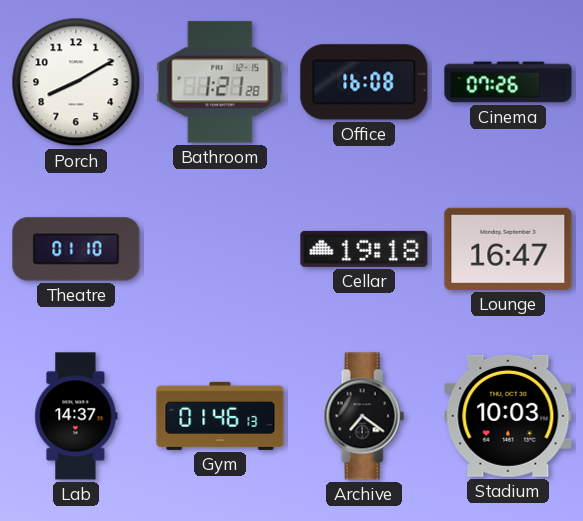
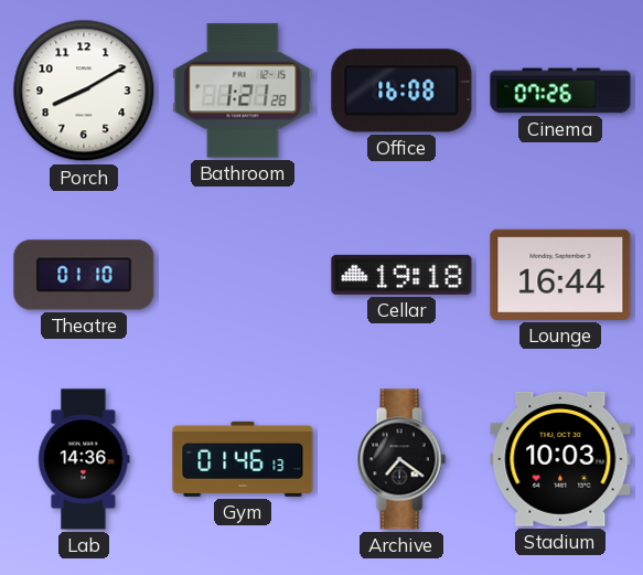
Lounge: 16:47 -> 16:44 (560, 275)
Lab: 14:37 -> 14:36 (84, 459)
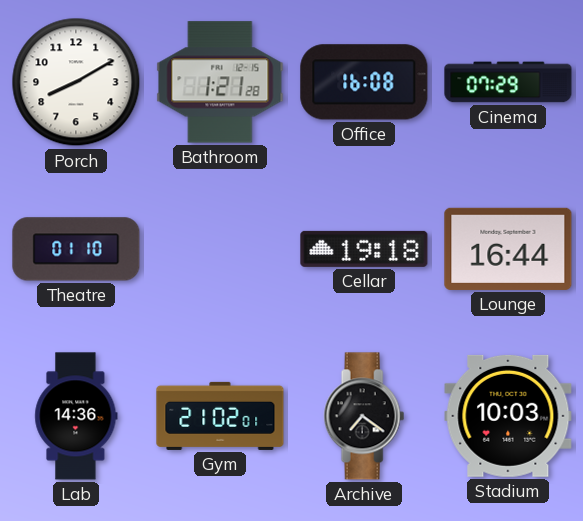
Cinema: 07:26 -> 07:29 (508, 82)
Gym: 01:46 -> 21:02 (220, 416)
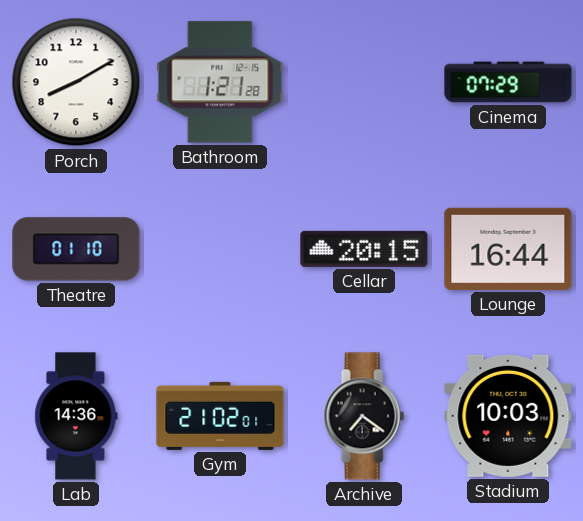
Office: 16:08 -> none (364, 82)
Cellar: 19:18 -> 20:15 (364, 249)
